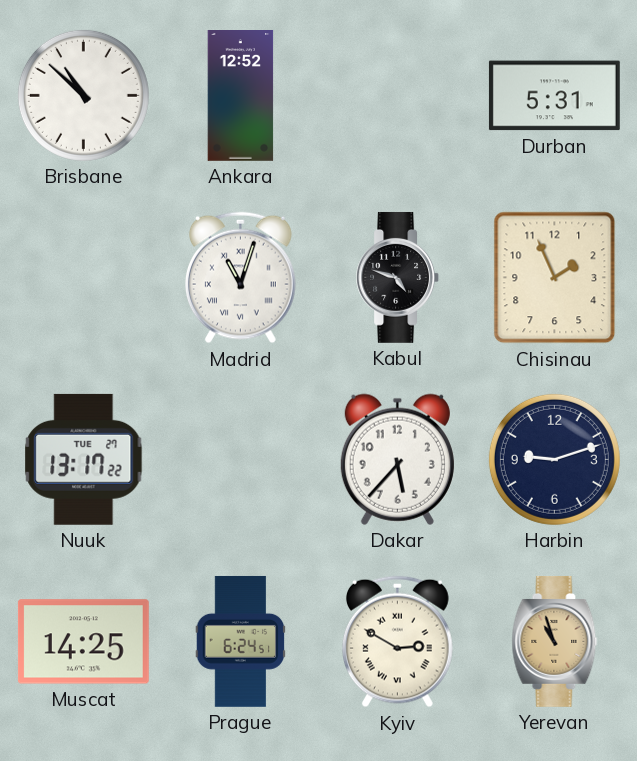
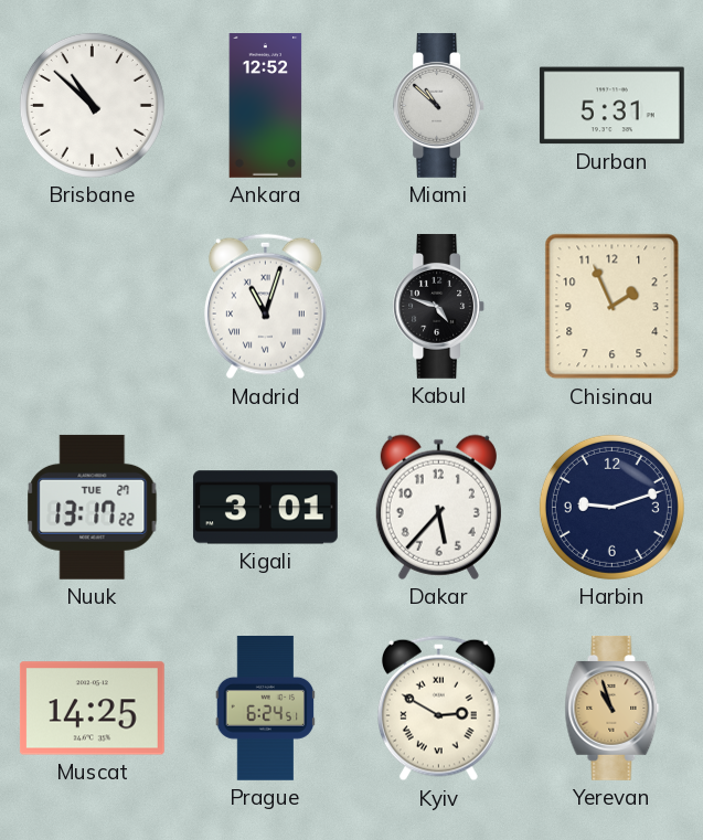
Miami: none -> 10:52 (439, 105)
Kigali: none -> 3:01 (265, 508)
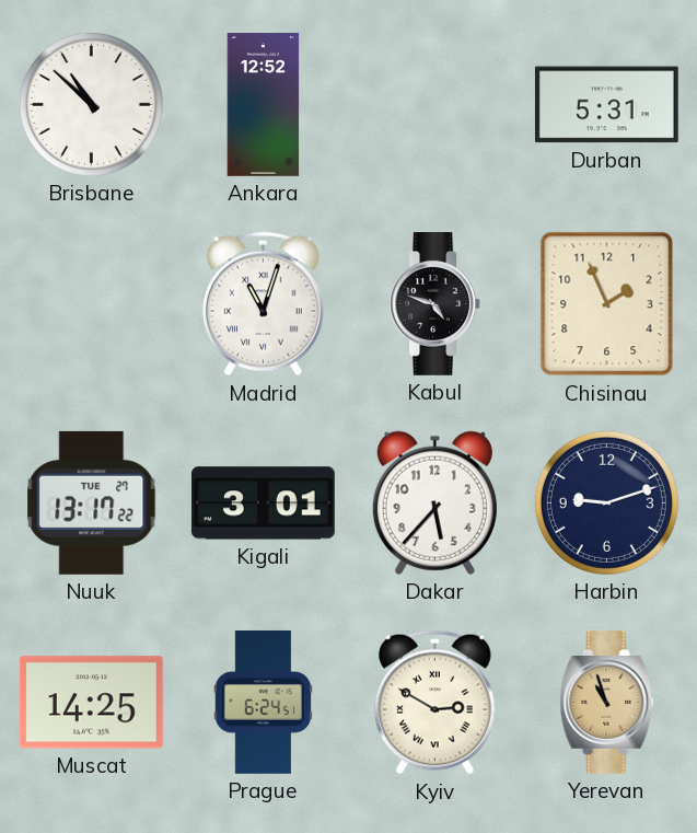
Miami: 10:52 -> none (439, 105)
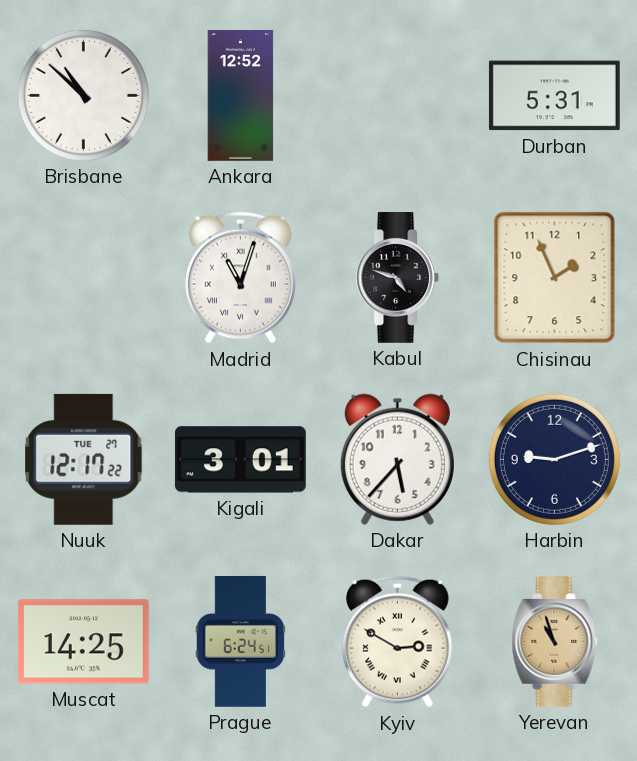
Nuuk: 13:17 -> 12:17 (84, 459)
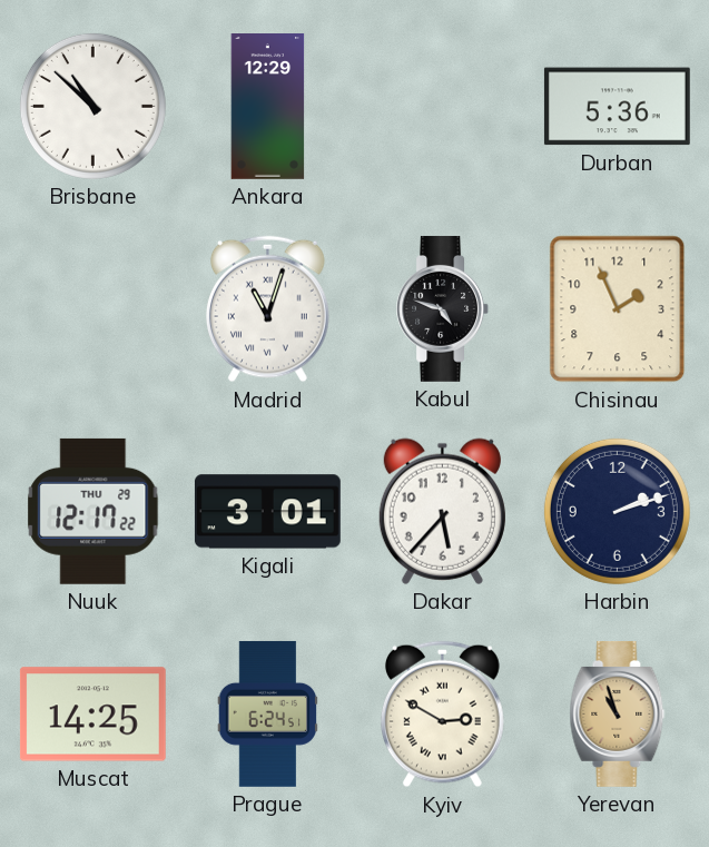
Ankara: 12:52 -> 12:29 (268, 107)
Durban: 5:31 -> 5:36 (617, 107)
Nuuk date: TUE 27 -> THU 29 (93, 511)
Harbin: 9:12 -> 2:12 (617, 511)
